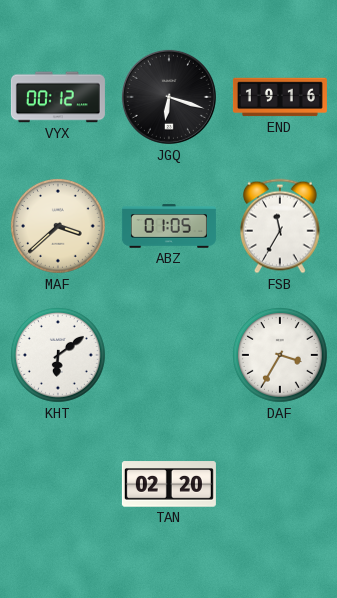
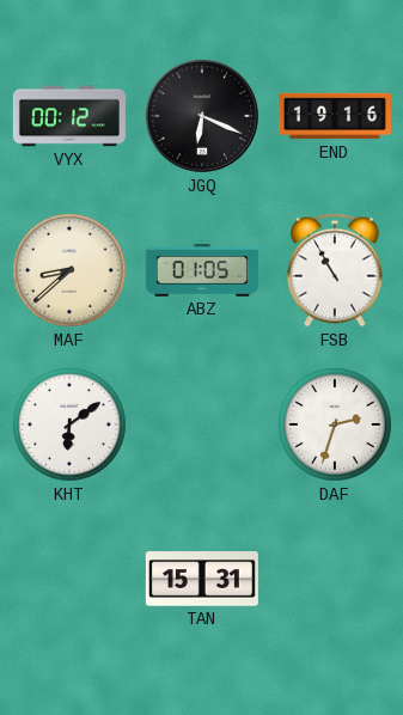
JGQ: 6:18 -> 6:19 (202, 116)
MAF: 3:38 -> 8:38 (69, 270)
FSB: 11:35 -> 10:55 (335, 270)
DAF: 3:35 -> 2:33 (335, 424)
TAN: 02:20 -> 15:31 (202, 579)
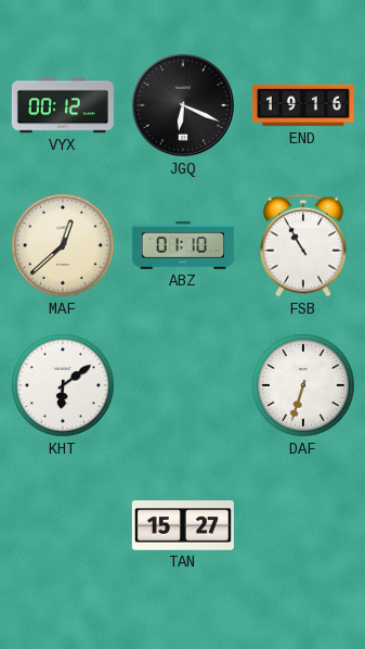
MAF: 8:38 -> 12:38 (63, 245)
ABZ: 01:05 -> 01:10 (183, 245)
DAF: 2:33 -> 6:33 (303, 385)
TAN: 15:31 -> 15:27 (183, 525)
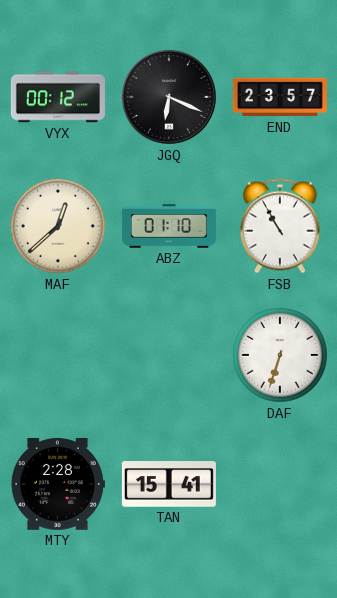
END: 19:16 -> 23:57 (280, 97)
KHT: 6:09 -> none (63, 385)
MTY: none -> 2:28 (58, 485)
TAN: 15:27 -> 15:41 (169, 484)
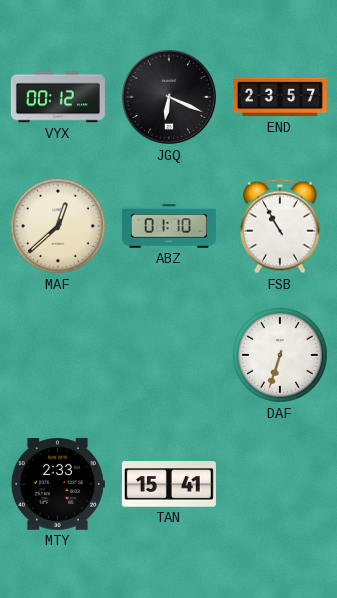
MTY: 2:28 -> 2:33 (58, 485)
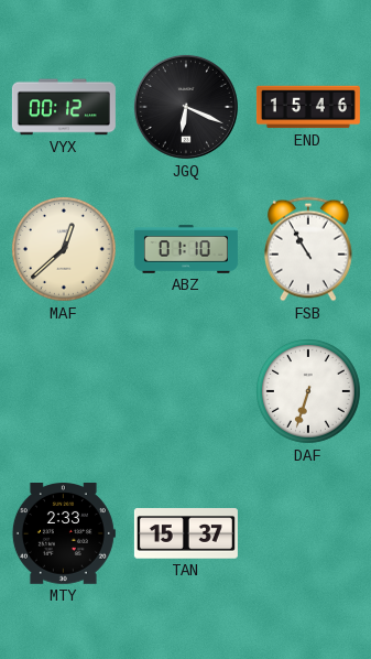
END: 23:57 -> 15:46 (308, 107)
TAN: 15:41 -> 15:37 (186, 533)
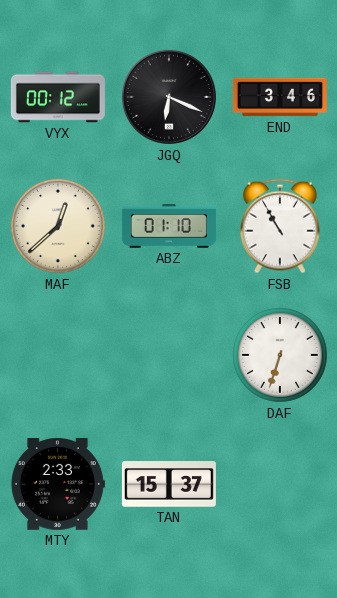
END: 15:46 -> 3:46 (280, 97)
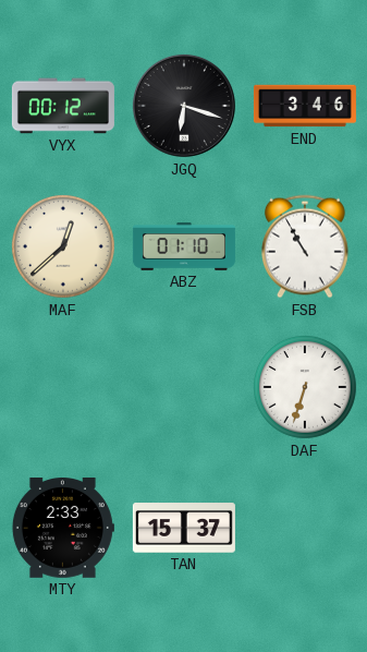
JGQ: 6:19 -> 6:18 (184, 106)
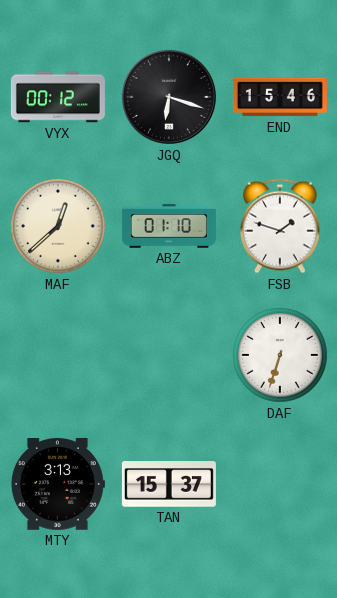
END: 3:46 -> 15:46 (280, 97)
FSB: 10:55 -> 1:48 (280, 226)
MTY: 2:33 -> 3:13 (58, 485)
